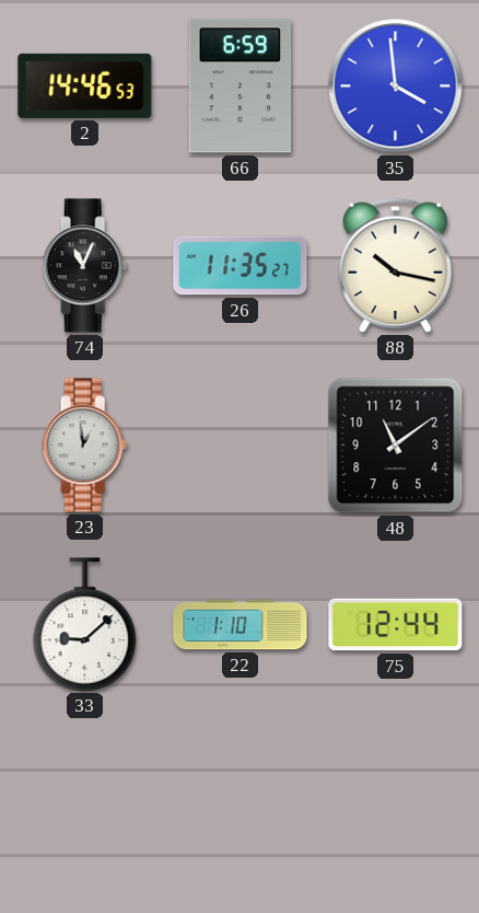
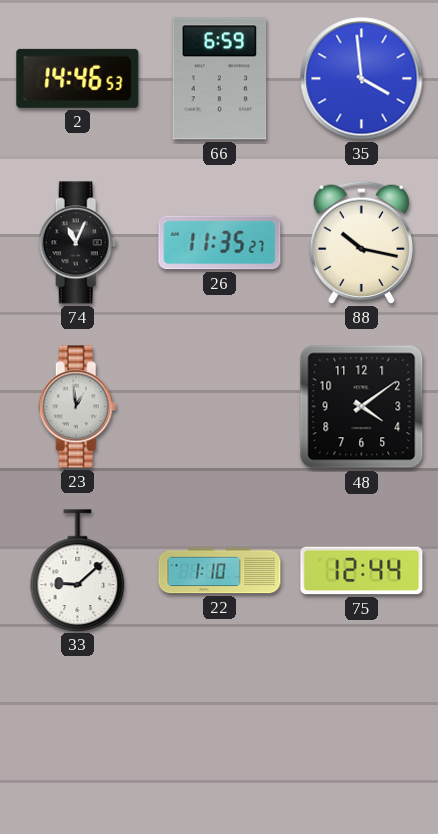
48: 11:09 -> 4:09 (362, 407)
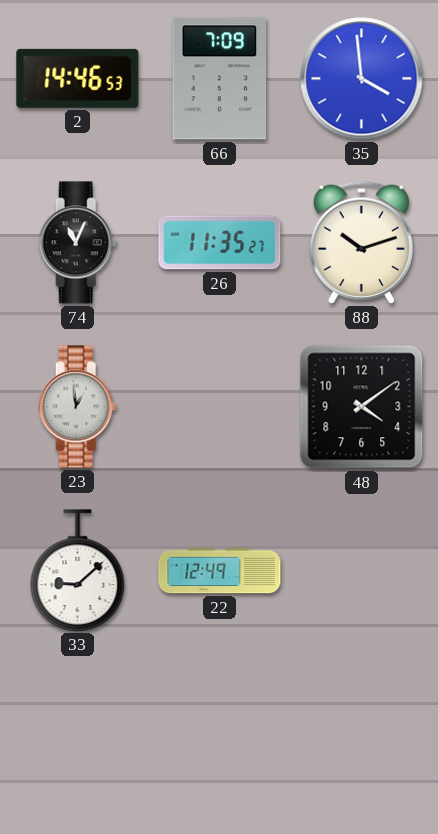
66: 6:59 -> 7:09 (220, 79)
88: 10:17 -> 10:12 (361, 242)
22: 1:10 -> 12:49 (220, 571)
75: 12:44 -> none (362, 571)
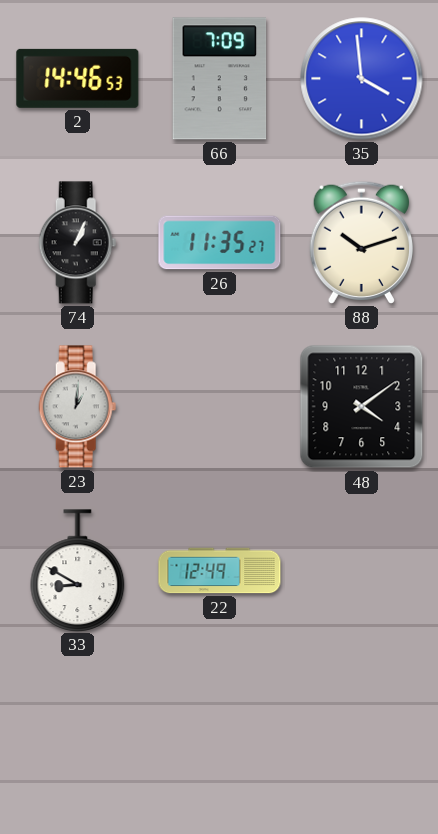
74: 11:04 -> 1:04 (78, 243)
23: 12:59 -> 1:01 (78, 407)
33: 9:08 -> 8:50 (78, 570)
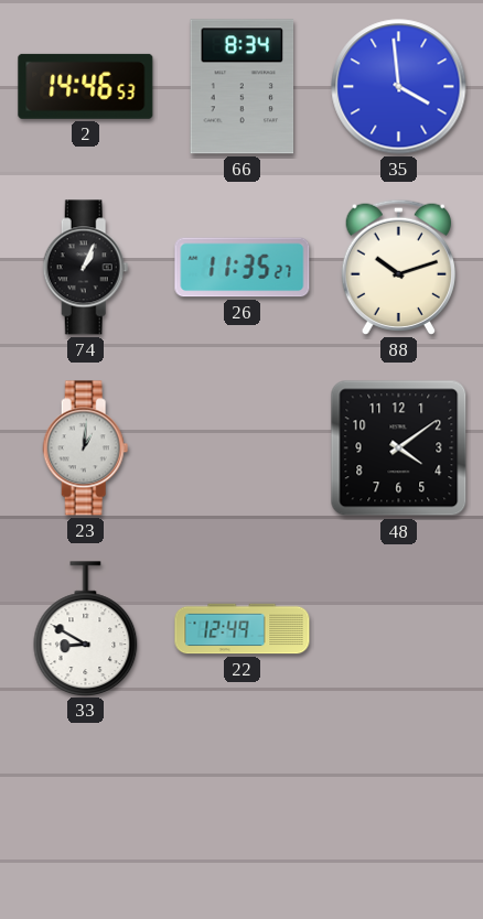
66: 7:09 -> 8:34 (243, 87)
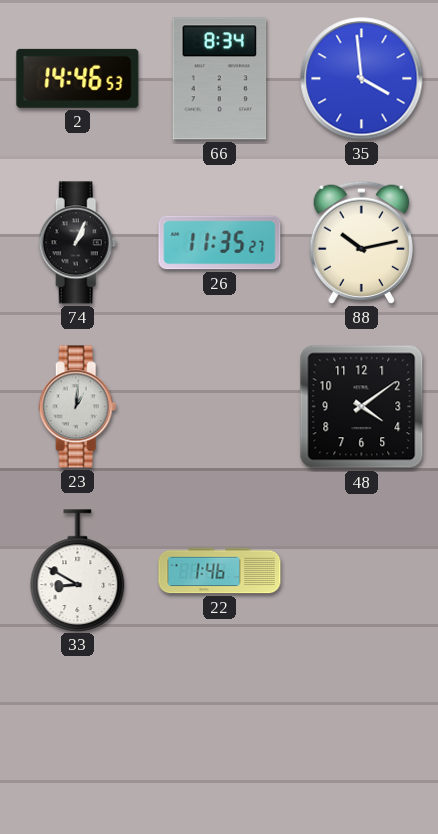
88: 10:12 -> 10:13 (361, 242)
22: 12:49 -> 1:46 (220, 571)
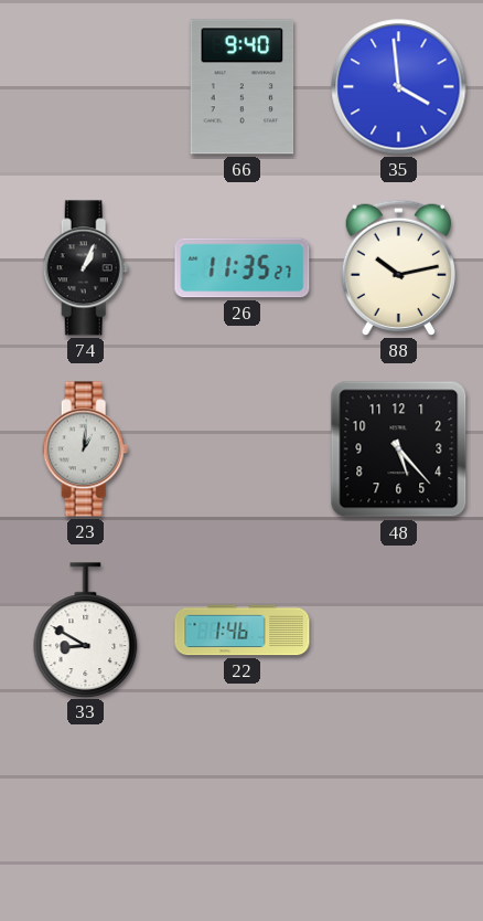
2: 14:46 -> none (78, 78)
66: 8:34 -> 9:40 (243, 87)
48: 4:09 -> 5:23 (399, 449)
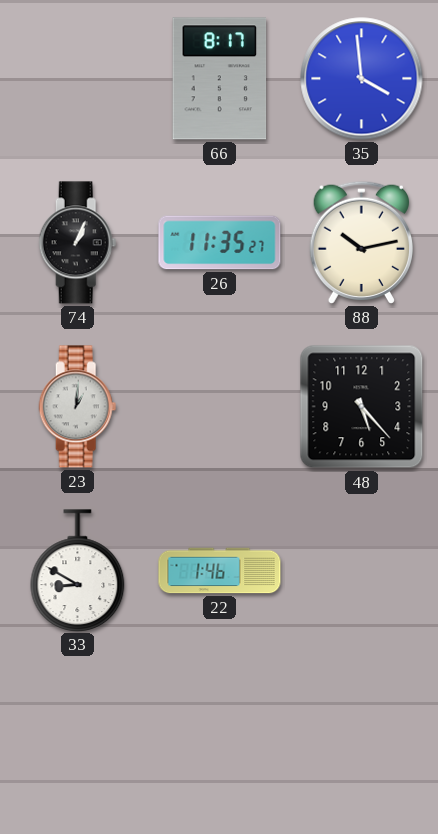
66: 9:40 -> 8:17 (220, 79)
